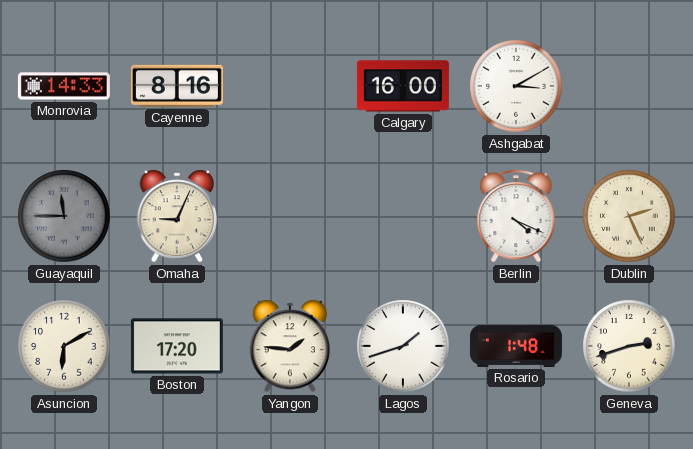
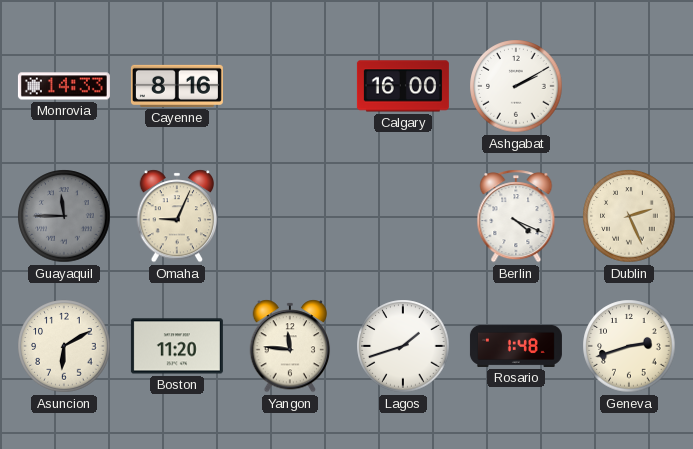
Ashgabat: 3:10 -> 2:10 (516, 86)
Boston: 17:20 -> 11:20 (177, 346)
Yangon: 1:46 -> 11:46 (290, 346)
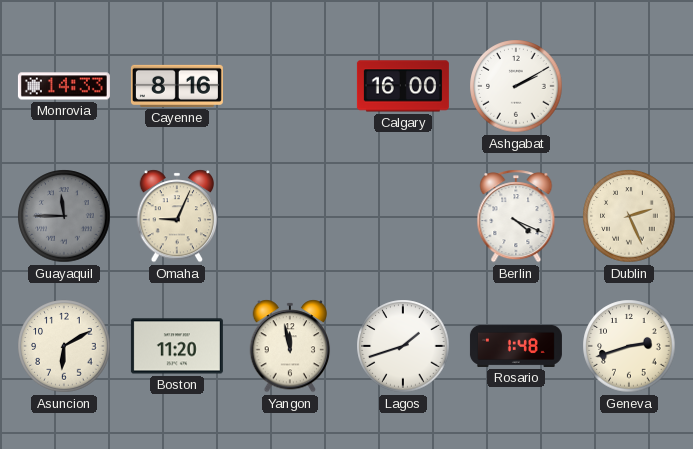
Yangon: 11:46 -> 11:58 (290, 346)
